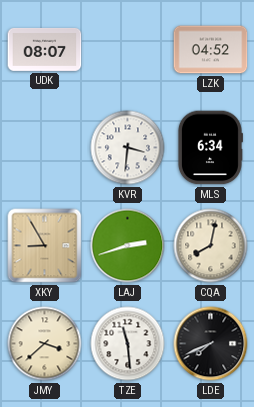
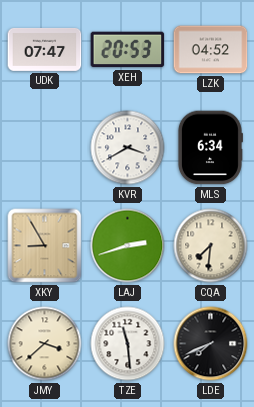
UDK: 08:07 -> 07:47 (45, 49)
XEH: none -> 20:53 (128, 50)
KVR: 3:31 -> 3:40 (128, 148)
CQA: 8:02 -> 7:31 (211, 246)
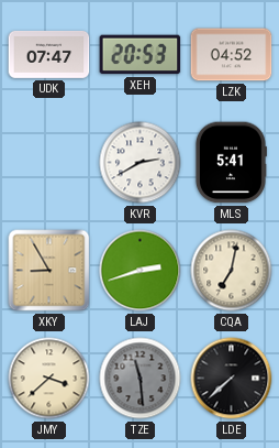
KVR: 3:40 -> 2:40 (141, 163)
MLS: 6:34 -> 5:41 (231, 163)
CQA: 7:31 -> 7:02 (232, 271)
TZE dial: white -> grey (141, 379)
LDE: 7:41 -> 7:38 (232, 379)
